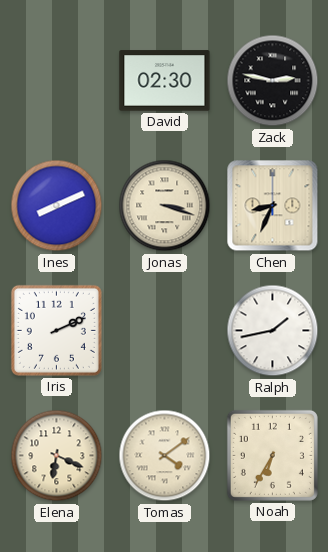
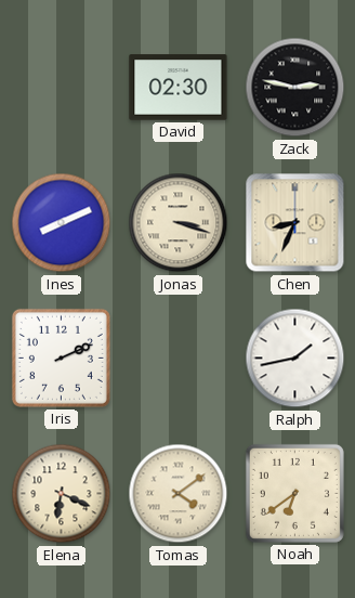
Noah: 6:35 -> 6:39 (294, 493)
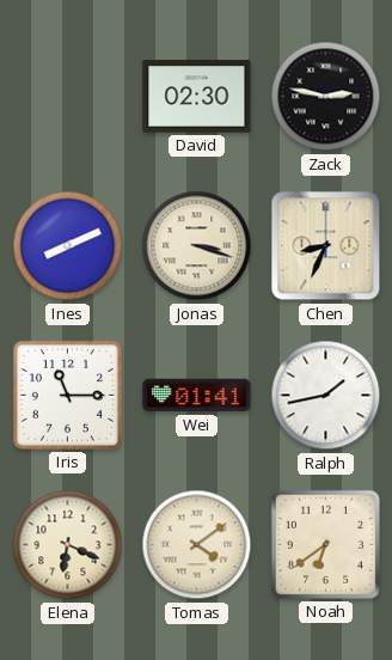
Iris: 2:11 -> 11:15 (67, 395)
Wei: none -> 01:41 (197, 396)
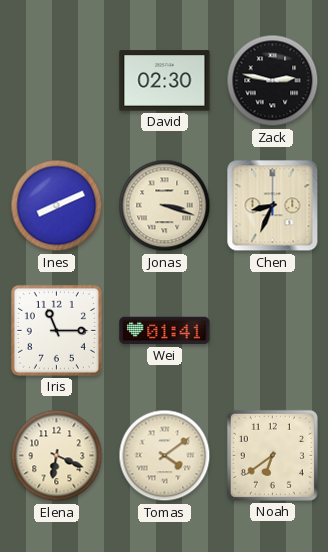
Ralph: 1:43 -> none (326, 396)
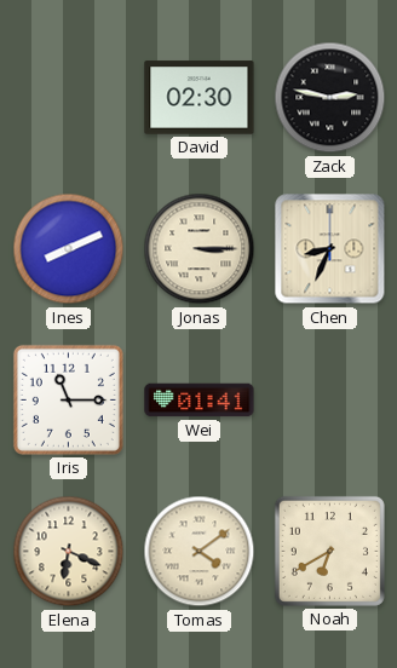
Jonas: 3:18 -> 3:15 (200, 249)
Noah: 6:39 -> 6:40 (329, 551)
